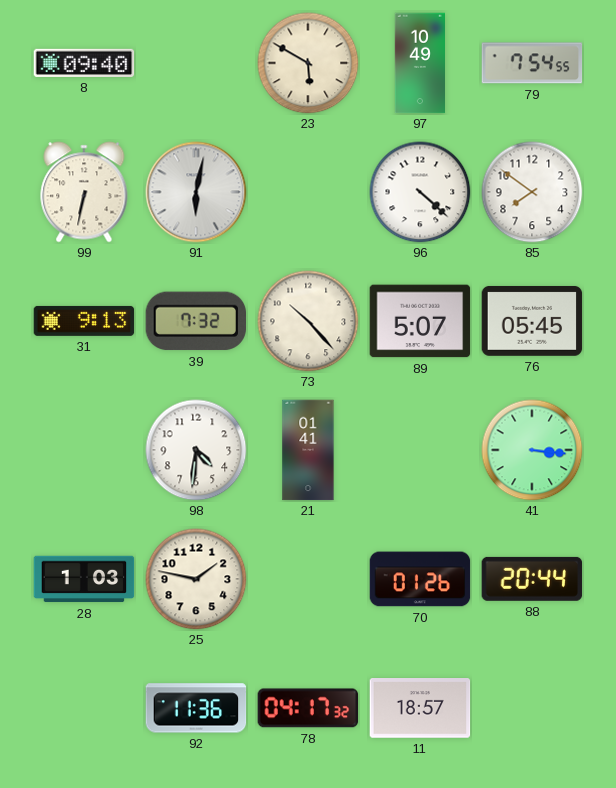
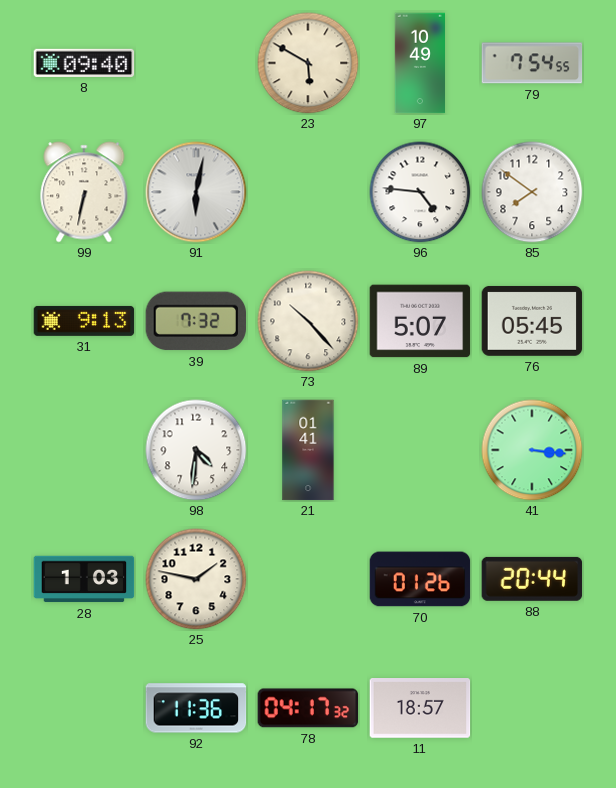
96: 4:22 -> 4:46 (420, 192)
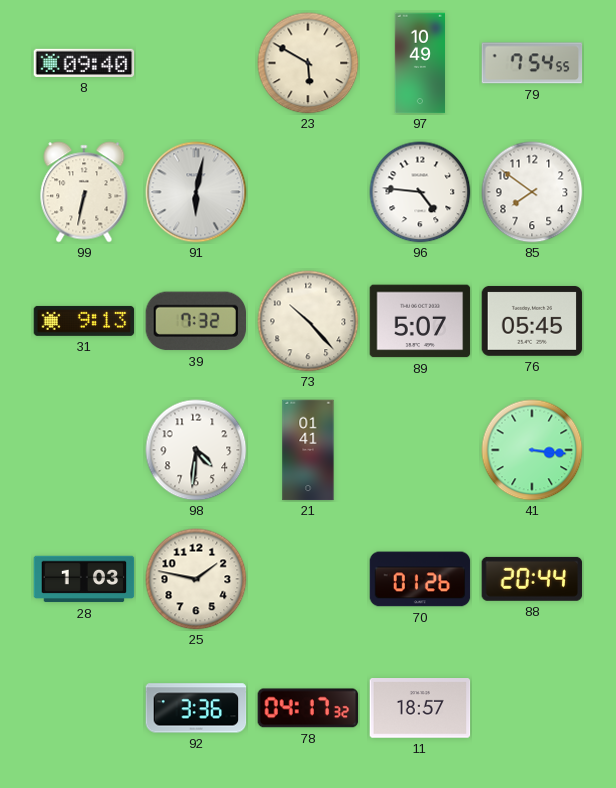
92: 11:36 -> 3:36 (196, 708)
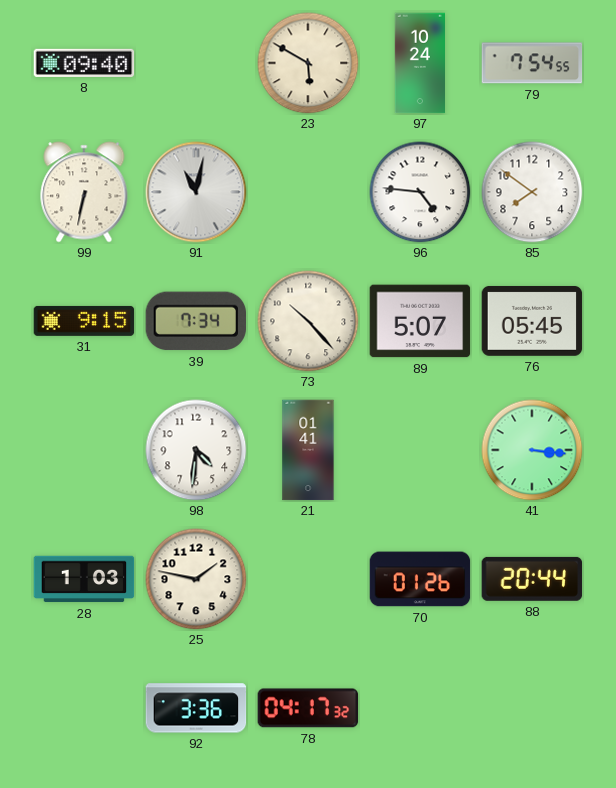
97: 10:49 -> 10:24 (419, 63)
91: 6:02 -> 11:02 (196, 192)
31: 9:13 -> 9:15 (84, 321)
39: 7:32 -> 7:34 (195, 321)
11: 18:57 -> none (420, 709)
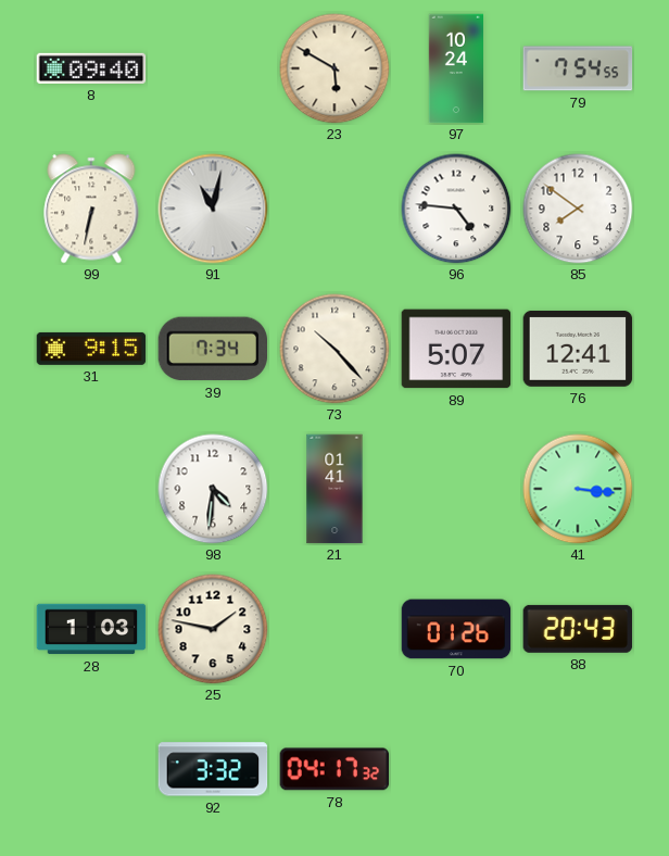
76: 05:45 -> 12:41 (578, 349)
88: 20:44 -> 20:43 (578, 629)
92: 3:36 -> 3:32 (213, 769)
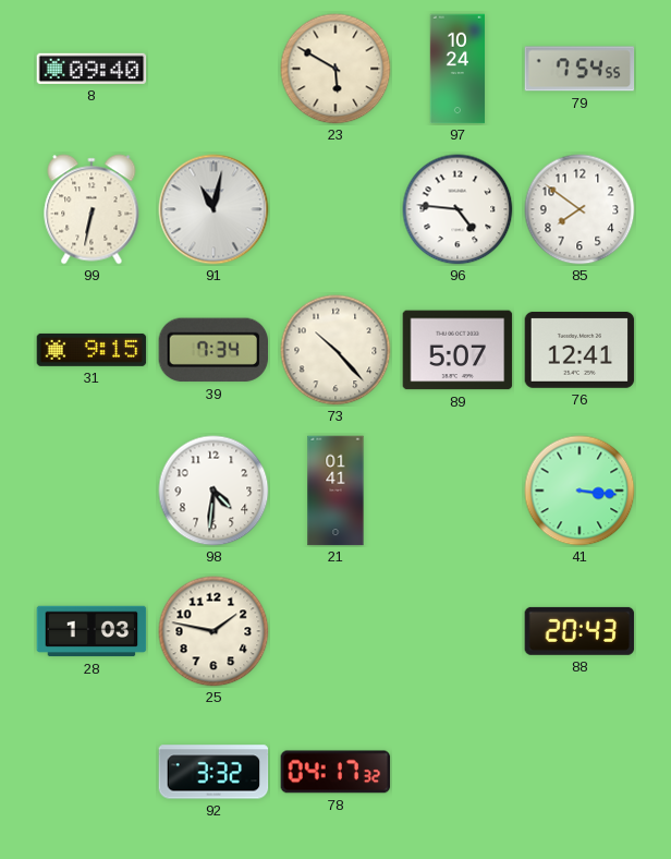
70: 01:26 -> none (456, 629)
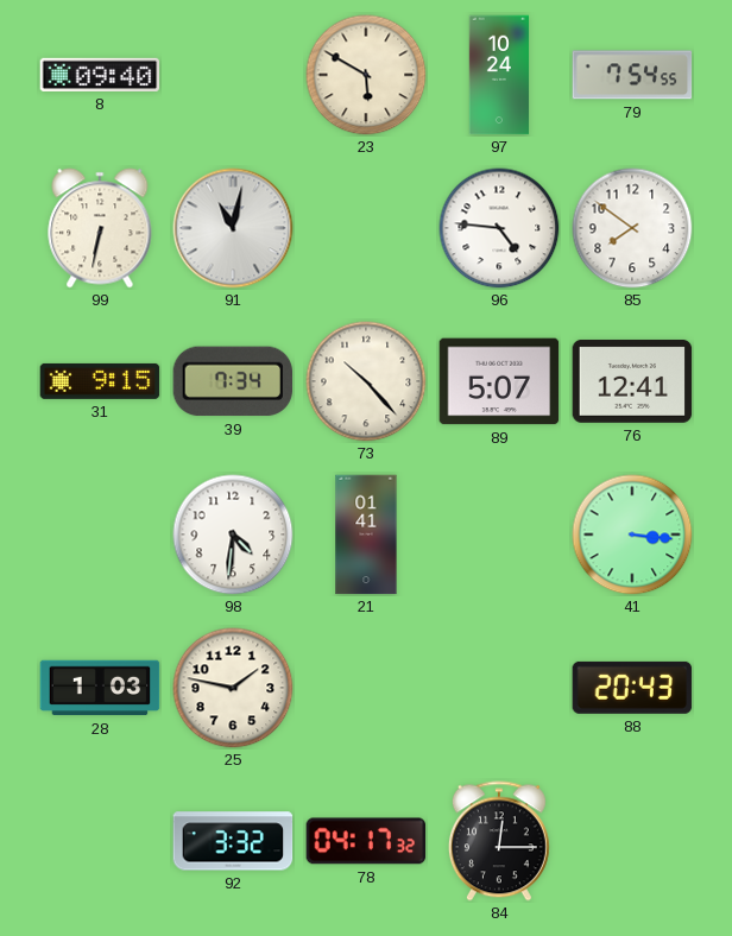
84: none -> 12:15 (499, 841)
